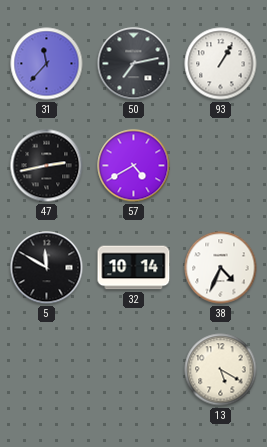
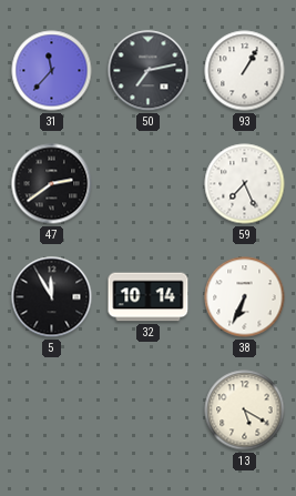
47: 2:43 -> 2:39 (52, 184)
57: 4:40 -> none (134, 166)
59: none -> 7:26 (245, 184)
5: 11:50 -> 11:55 (52, 297)
38: 4:34 -> 6:34 (245, 297)
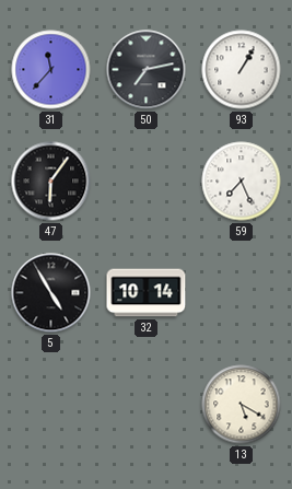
47: 2:39 -> 6:06 (51, 182)
5: 11:55 -> 4:55 (51, 293)
38: 6:34 -> none (245, 297)
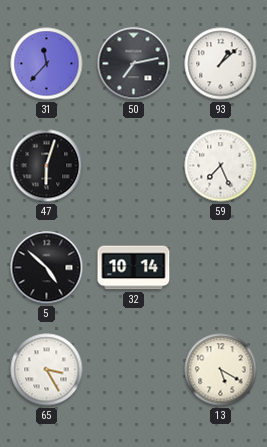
93: 1:05 -> 1:08 (221, 64)
47: 6:06 -> 6:03 (47, 166)
5: 4:55 -> 4:52 (47, 268)
65: none -> 3:25 (47, 370)
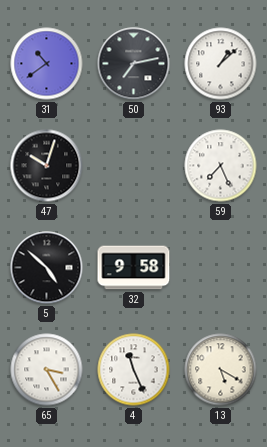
31: 11:37 -> 10:39 (47, 64)
47: 6:03 -> 10:03 (47, 166)
32: 10:14 -> 9:58 (134, 268)
4: none -> 11:26 (134, 370)
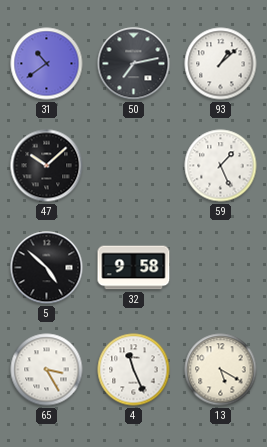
47: 10:03 -> 10:08 (47, 166)
59: 7:26 -> 1:26 (221, 166)
